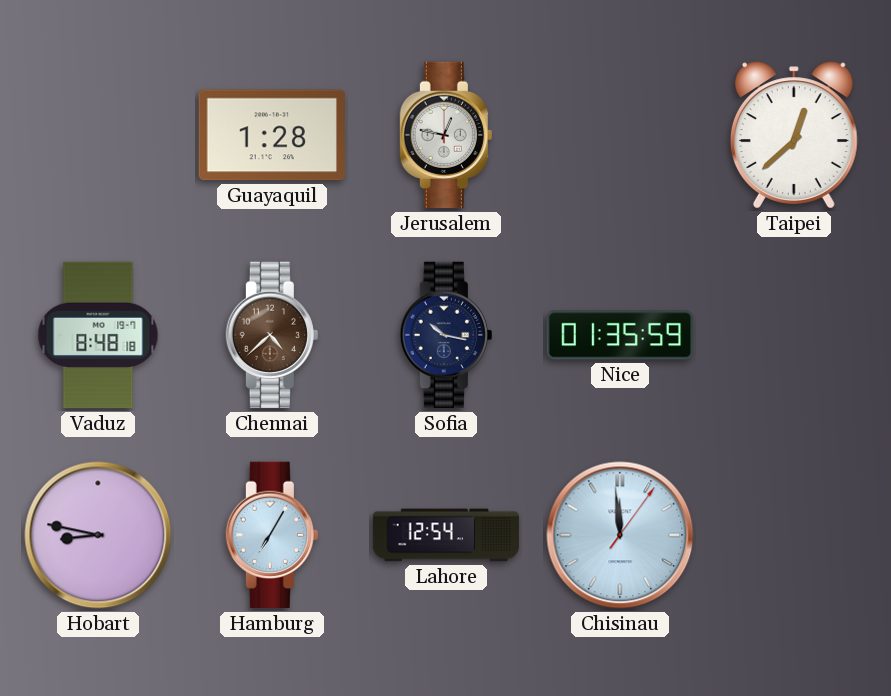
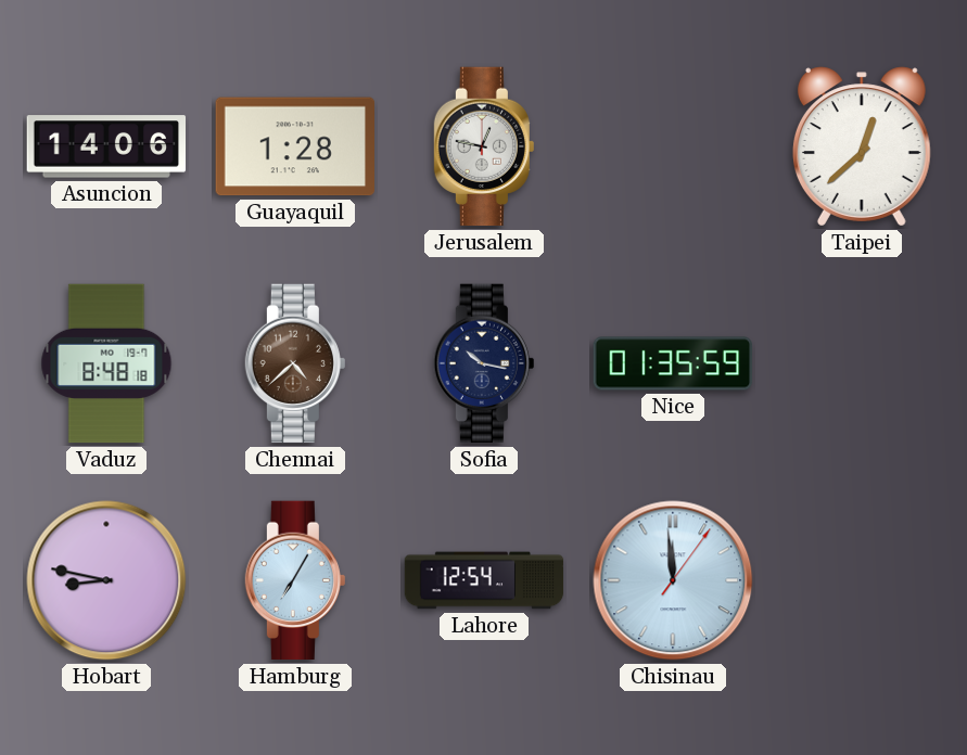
Asuncion: none -> 14:06 (106, 146)
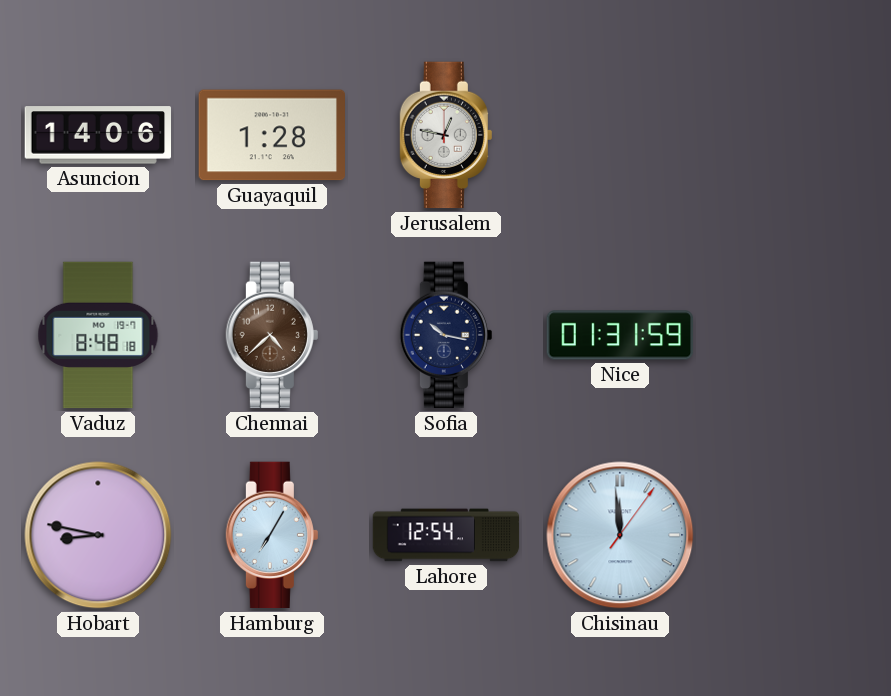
Taipei: 12:38 -> none (862, 146)
Nice: 01:35 -> 01:31 (620, 335)
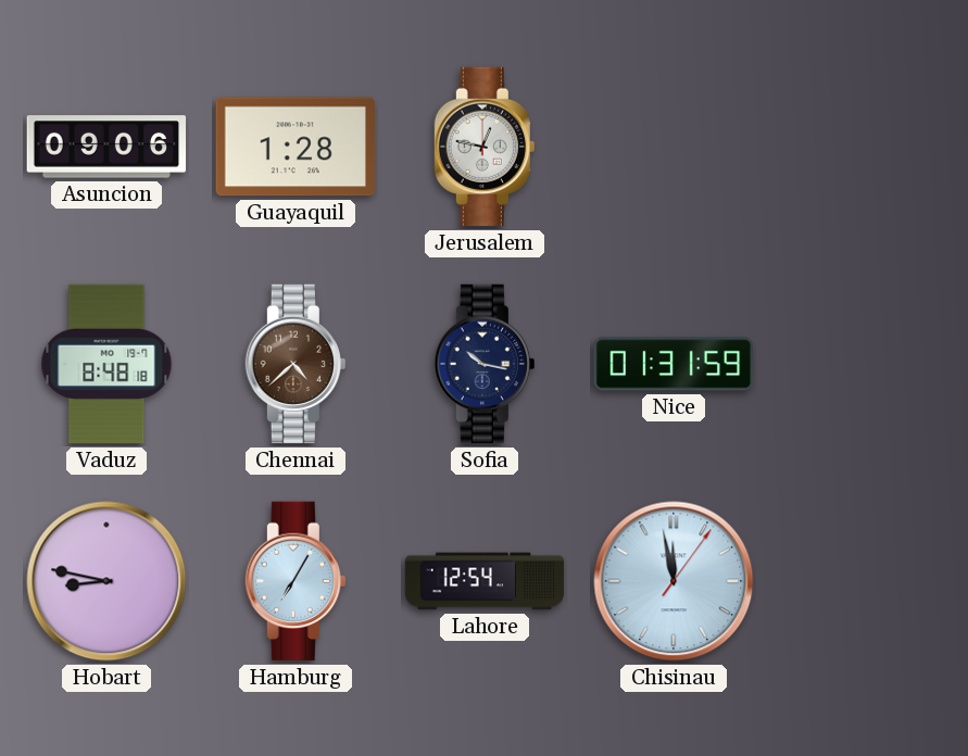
Asuncion: 14:06 -> 09:06 (106, 147)
Chisinau: 11:59 -> 11:58 (674, 581)
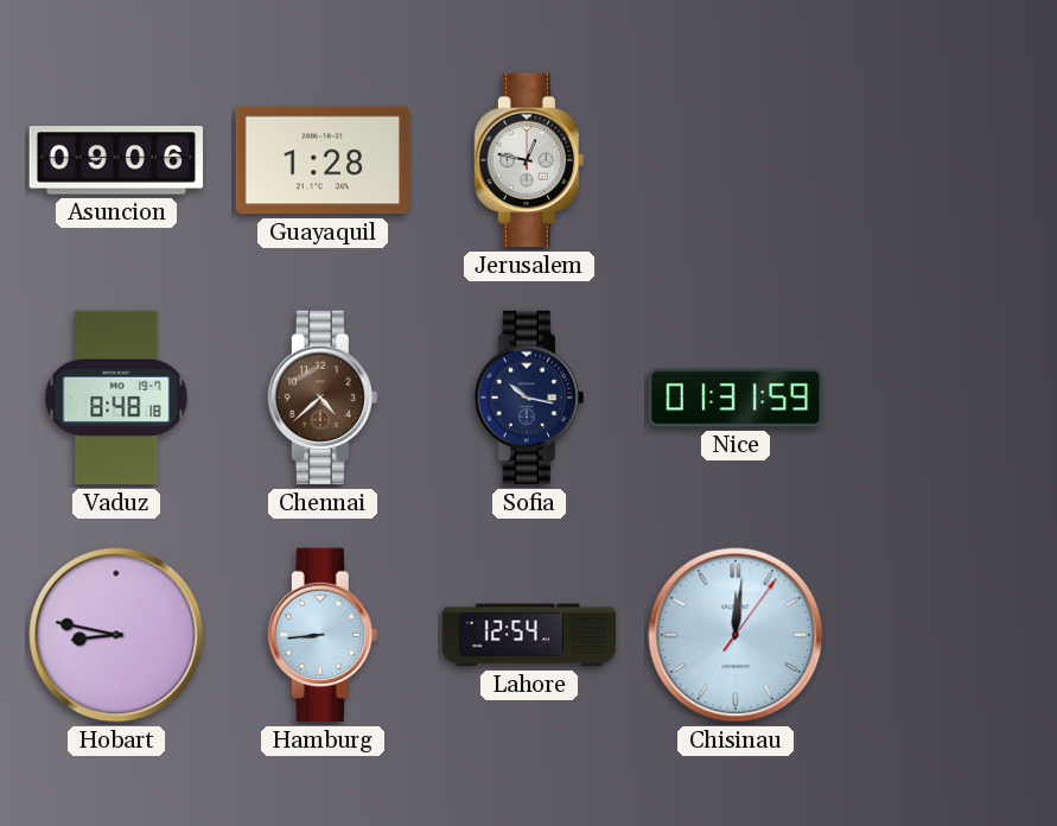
Hamburg: 7:05 -> 8:44 (323, 635)
Chisinau: 11:58 -> 12:01 (736, 635)
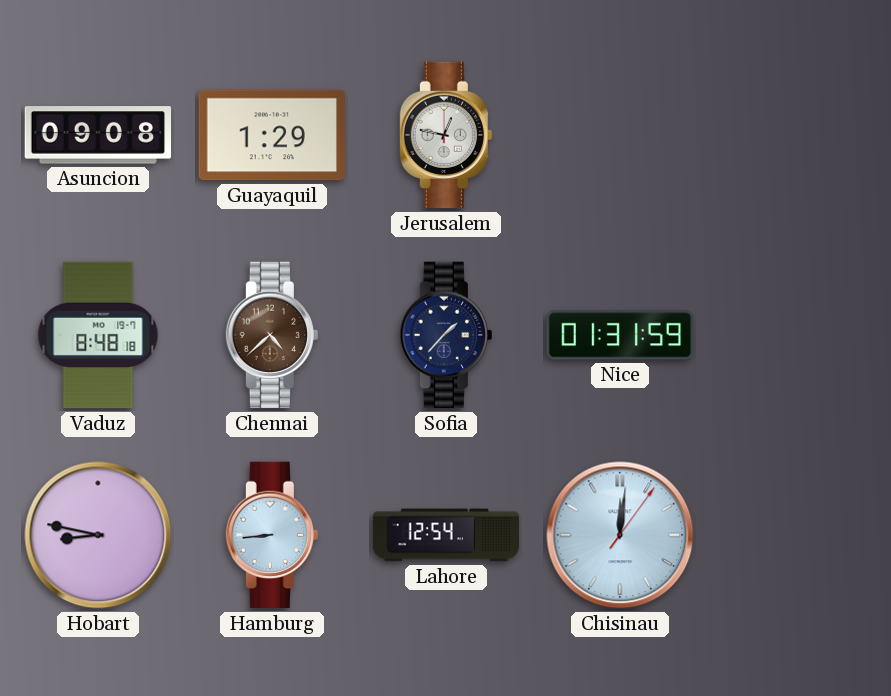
Asuncion: 09:06 -> 09:08 (98, 135)
Guayaquil: 1:28 -> 1:29 (271, 135)
Sofia: 10:17 -> 1:37 (446, 335)
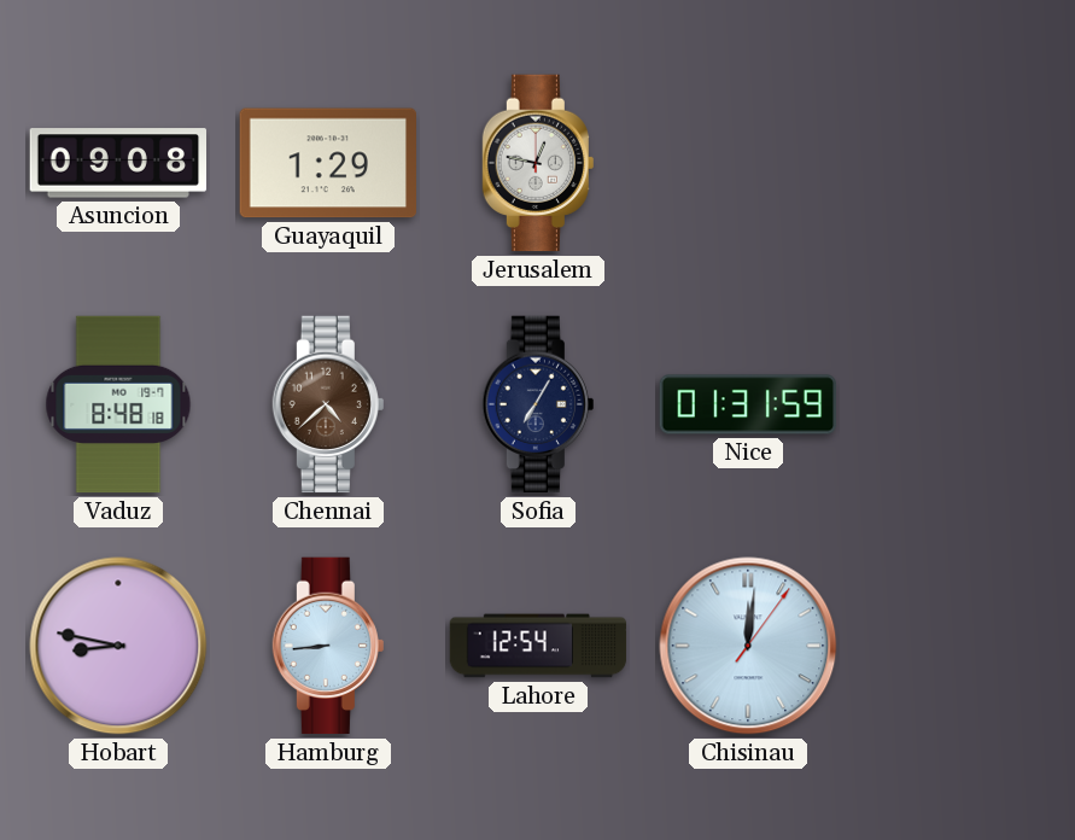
Sofia: 1:37 -> 7:05 (538, 404)
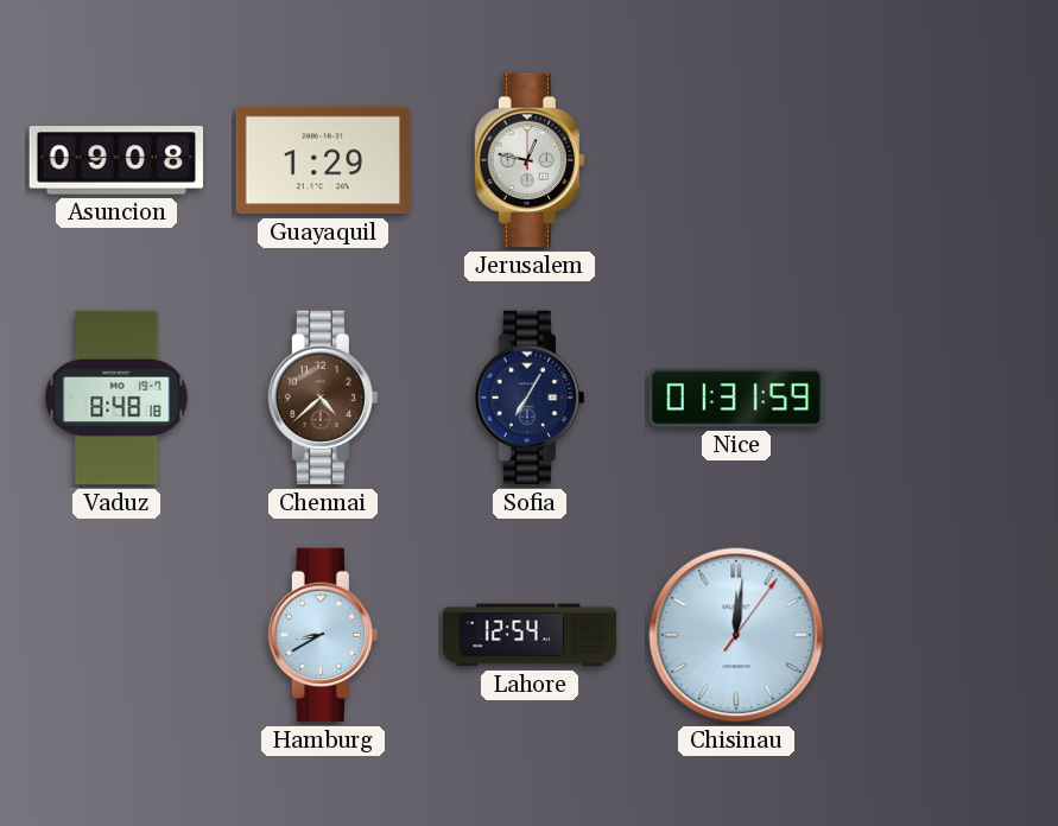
Hobart: 8:47 -> none (118, 646)
Hamburg: 8:44 -> 8:40 (323, 635)
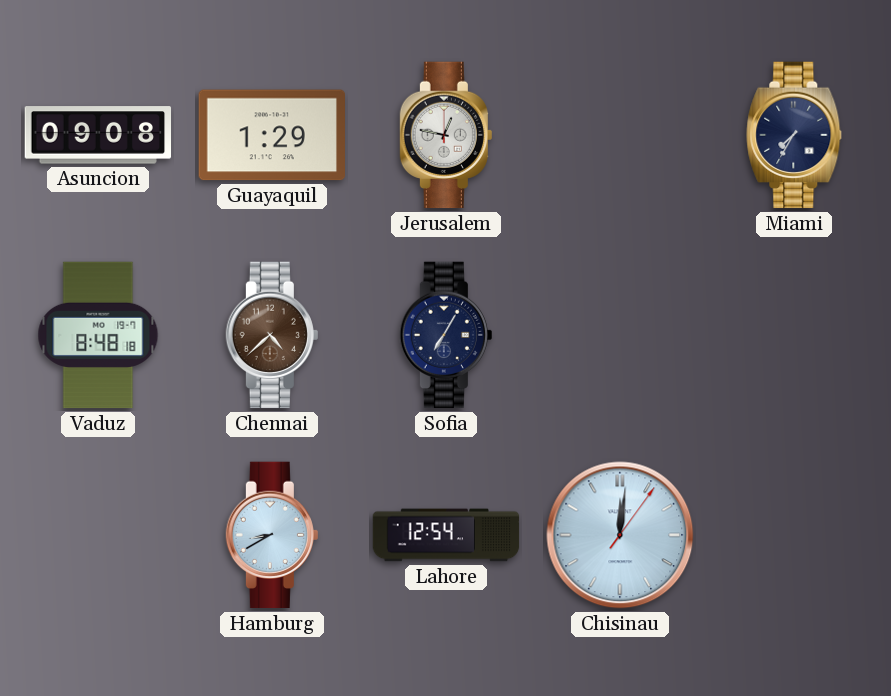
Miami: none -> 7:35 (794, 135)
Nice: 01:31 -> none (736, 398)
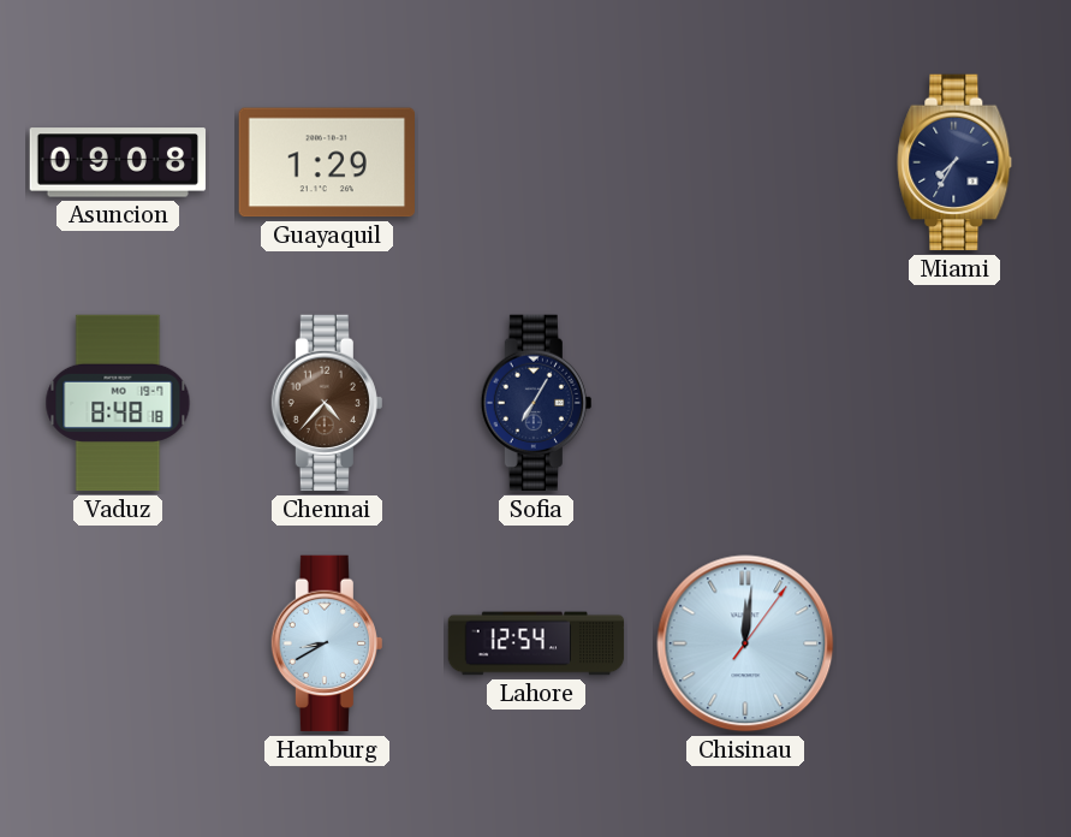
Jerusalem: 12:47 -> none (446, 135)
Chennai: 4:38 -> 4:37 (327, 403)
